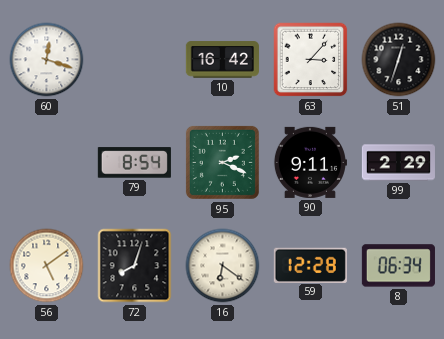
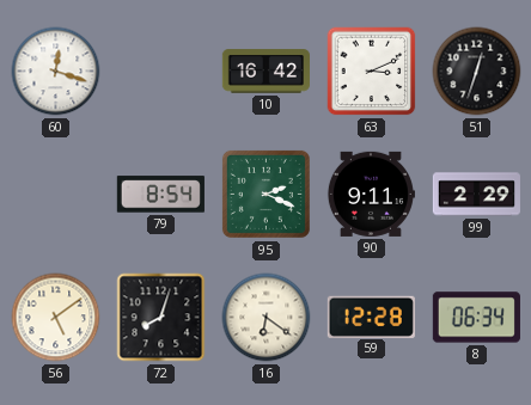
63: 3:07 -> 3:11 (372, 72)
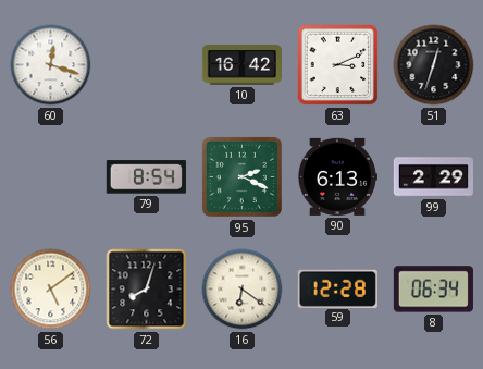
90: 9:11 -> 6:13 (337, 176)
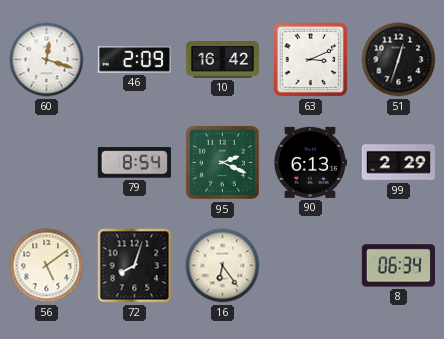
46: none -> 2:09 (134, 60)
16: 6:21 -> 6:24 (223, 266)
59: 12:28 -> none (337, 288)
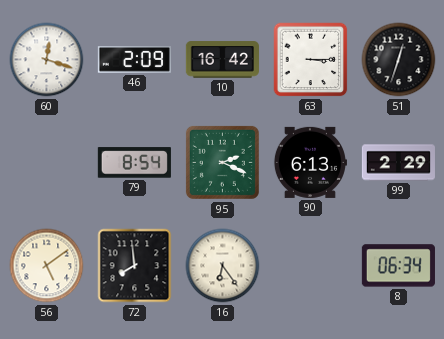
63: 3:11 -> 3:15 (311, 60)
72: 8:03 -> 7:59 (135, 266)
